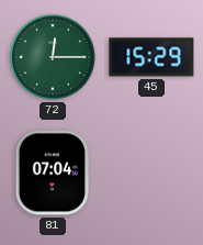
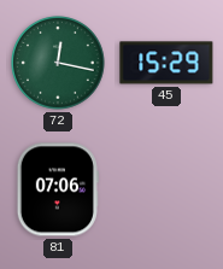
72: 12:15 -> 12:17 (59, 64)
81: 07:04 -> 07:06 (58, 189)
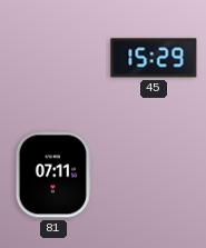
72: 12:17 -> none (59, 64)
81: 07:06 -> 07:11 (53, 175)
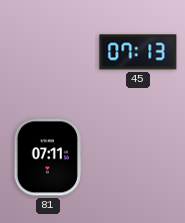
45: 15:29 -> 07:13 (138, 52)
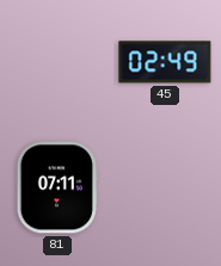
45: 07:13 -> 02:49 (165, 62)
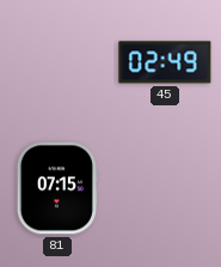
81: 07:11 -> 07:15 (57, 188)
